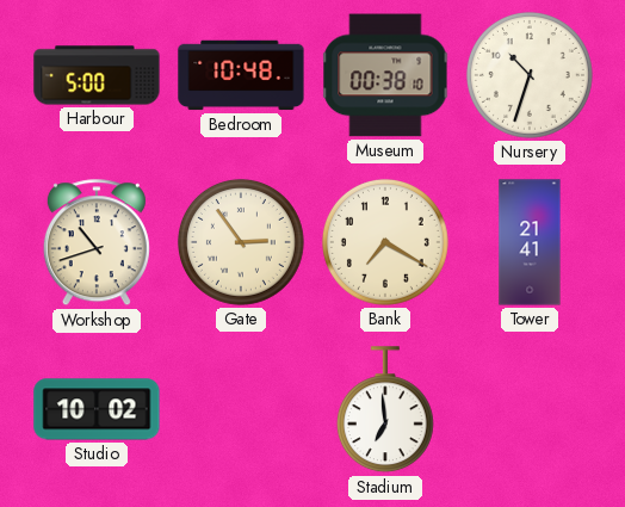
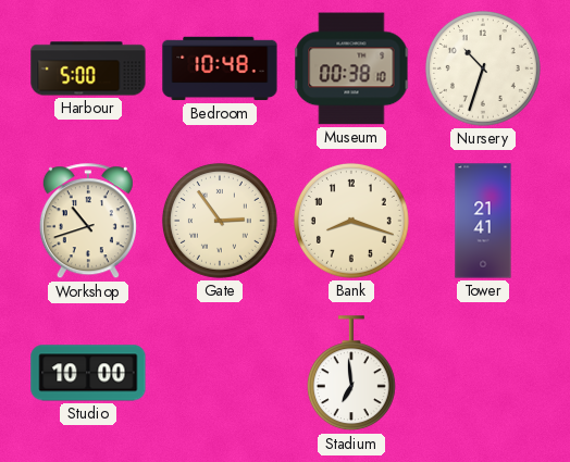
Bank: 7:20 -> 8:18 (351, 221)
Studio: 10:02 -> 10:00 (88, 373)
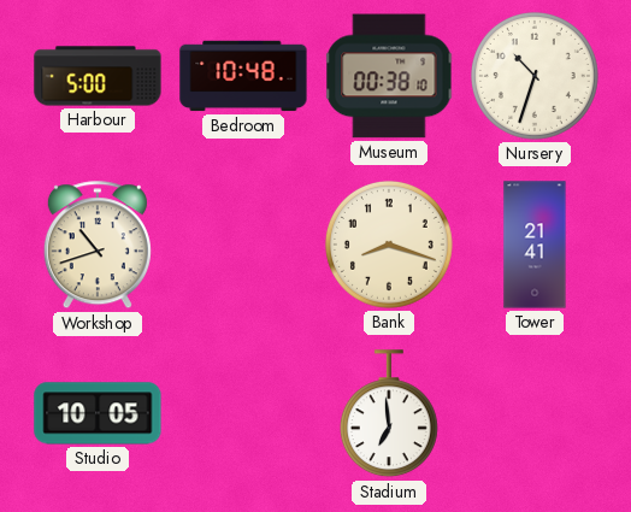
Gate: 2:54 -> none (220, 221)
Studio: 10:00 -> 10:05 (98, 413)
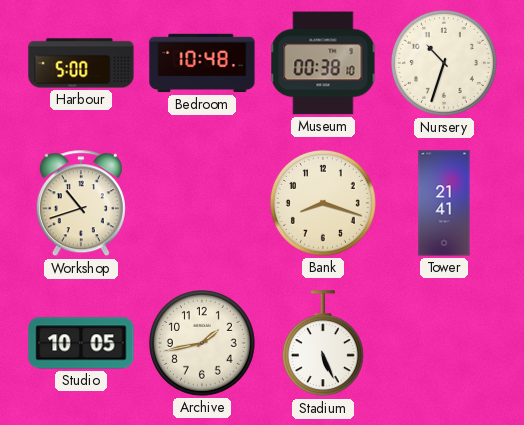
Archive: none -> 1:43 (202, 343)
Stadium: 6:59 -> 5:26 (323, 344)
